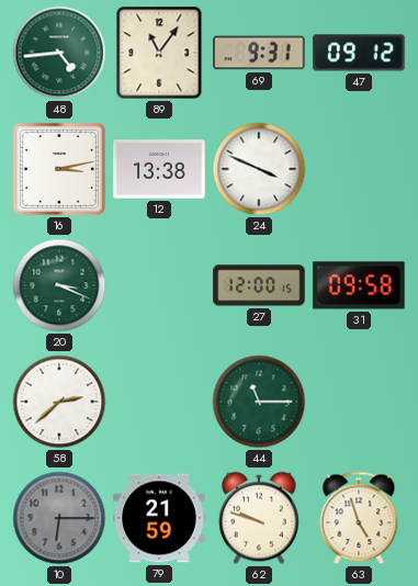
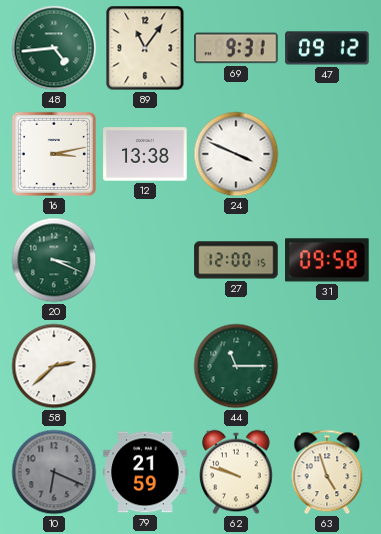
10: 6:15 -> 6:19 (54, 472)
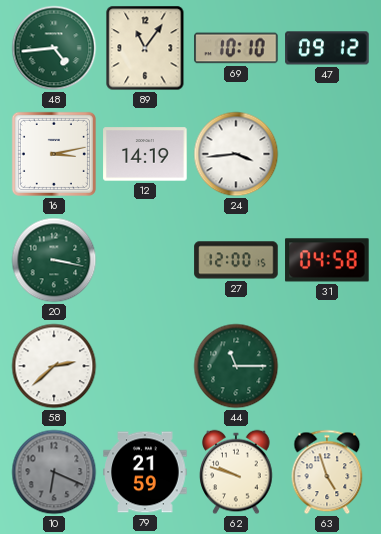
69: 9:31 -> 10:10 (236, 48)
12: 13:38 -> 14:19 (145, 154)
24: 3:49 -> 3:44 (236, 154)
20: 3:19 -> 3:17 (54, 260)
31: 09:58 -> 04:58 (327, 260)
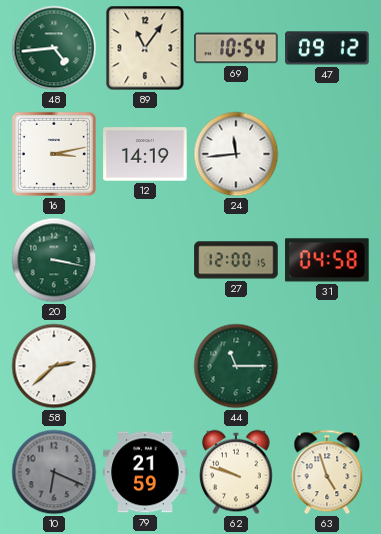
69: 10:10 -> 10:54 (236, 48)
24: 3:44 -> 11:44 (236, 154)
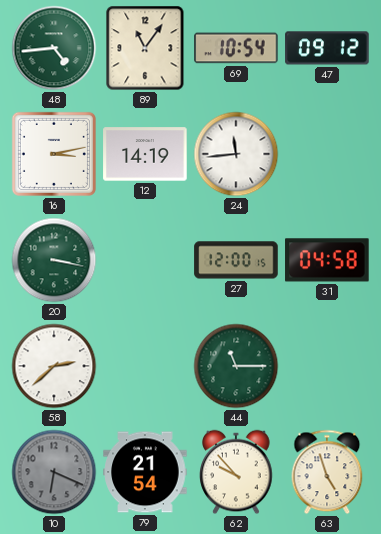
79: 21:59 -> 21:54 (145, 472)
62: 9:48 -> 9:53 (236, 472)
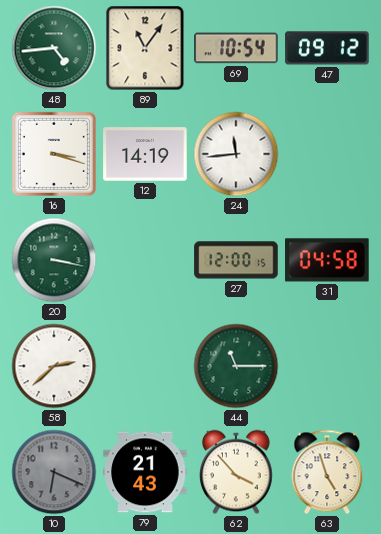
16: 3:13 -> 3:18 (54, 154)
79: 21:54 -> 21:43 (145, 472)
62: 9:53 -> 3:53 (236, 472)
